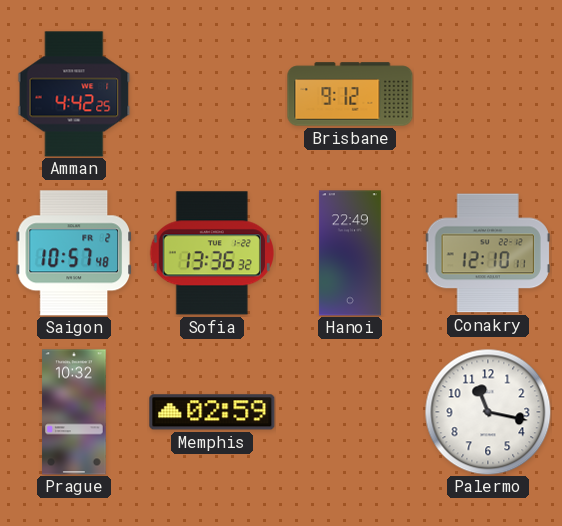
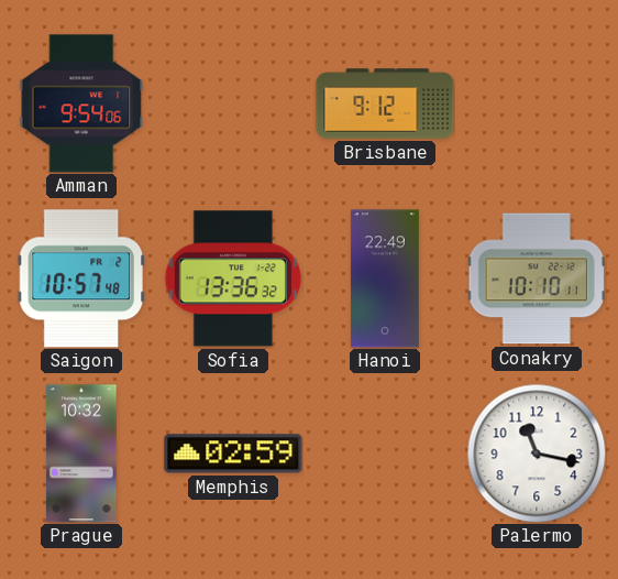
Amman: 4:42 -> 9:54 (81, 103)
Conakry: 12:10 -> 10:10 (537, 278)
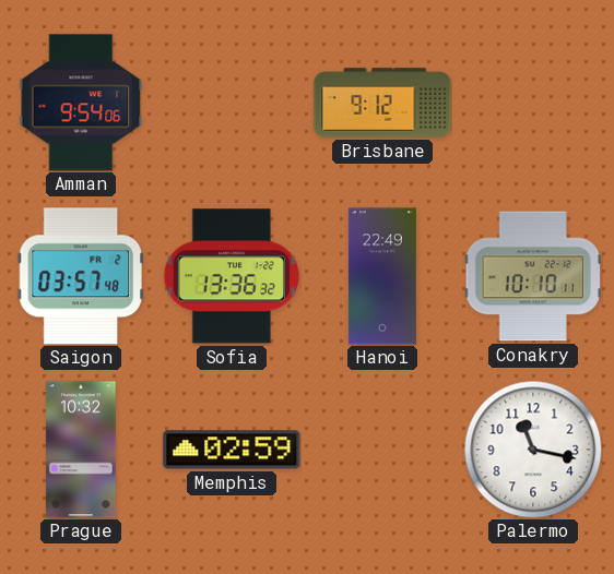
Saigon: 10:57 -> 03:57 (80, 276)
